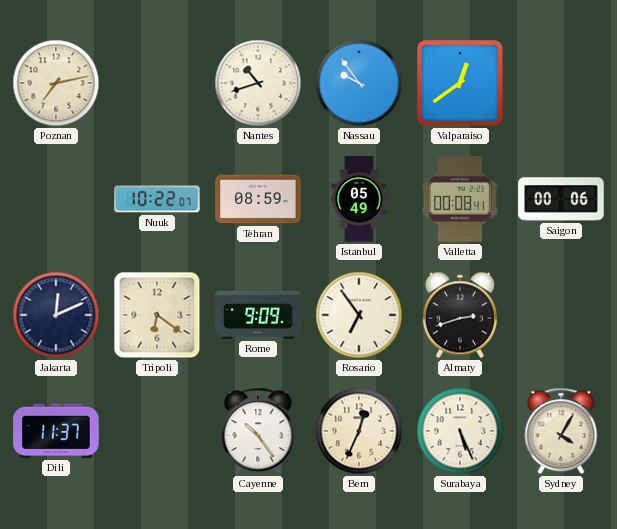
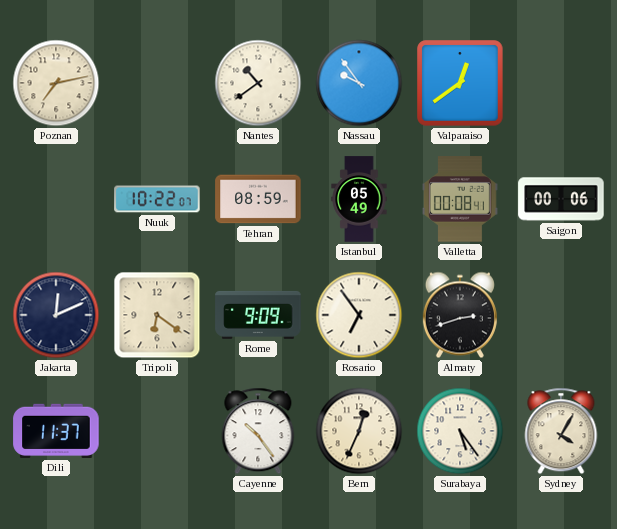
Nantes: 10:42 -> 10:39 (258, 83)
Surabaya: 5:26 -> 5:24 (460, 431)
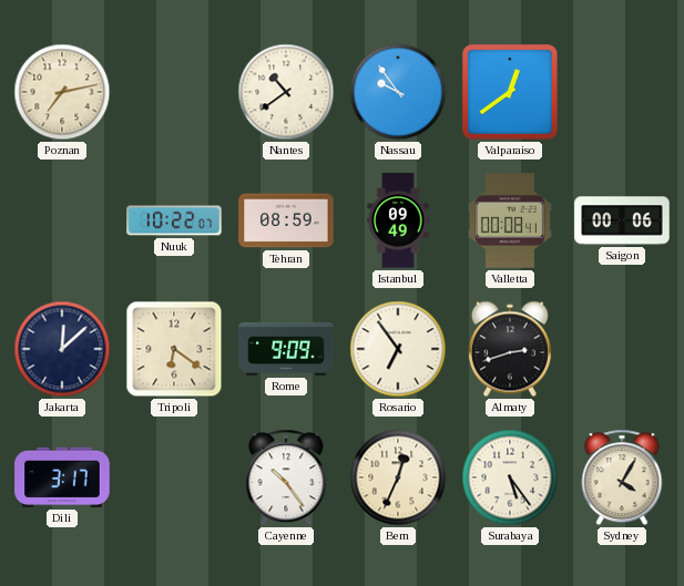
Istanbul: 05:49 -> 09:49 (398, 220)
Jakarta: 12:11 -> 12:08 (62, 349)
Dili: 11:37 -> 3:17 (62, 477)
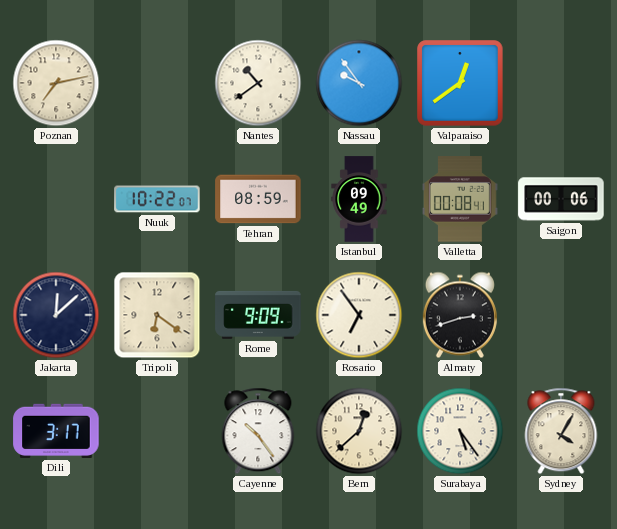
Bern: 12:34 -> 12:38 (359, 431)
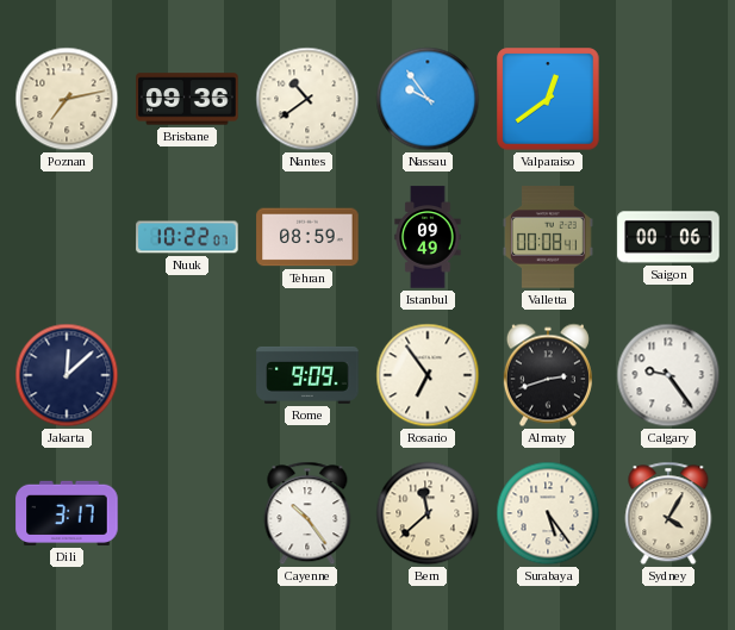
Brisbane: none -> 09:36 (187, 99)
Tripoli: 6:21 -> none (157, 315)
Calgary: none -> 9:24 (668, 375)
Bern: 12:38 -> 11:38 (428, 513)
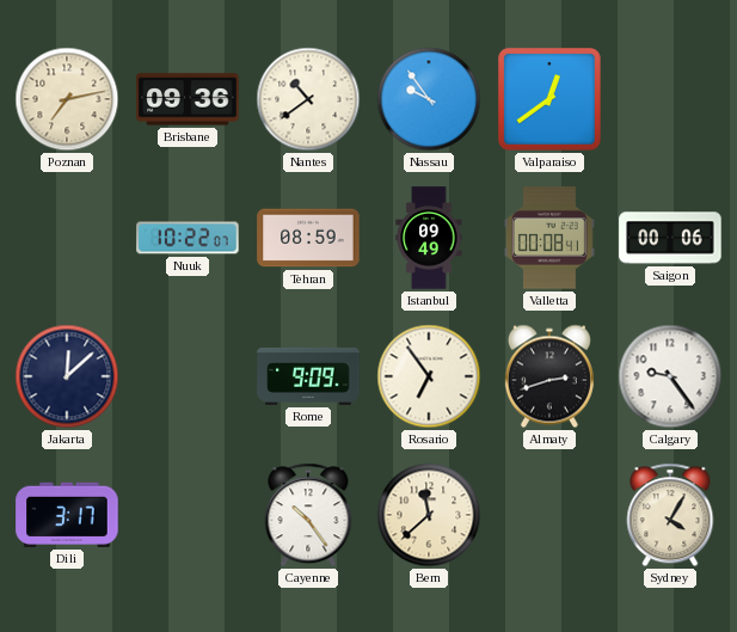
Surabaya: 5:24 -> none (548, 513)
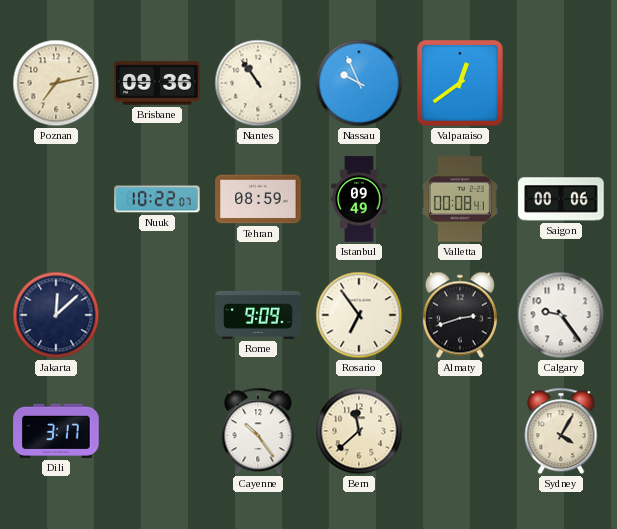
Nantes: 10:39 -> 10:54 (258, 83)
Nassau: 9:54 -> 9:56 (359, 83)
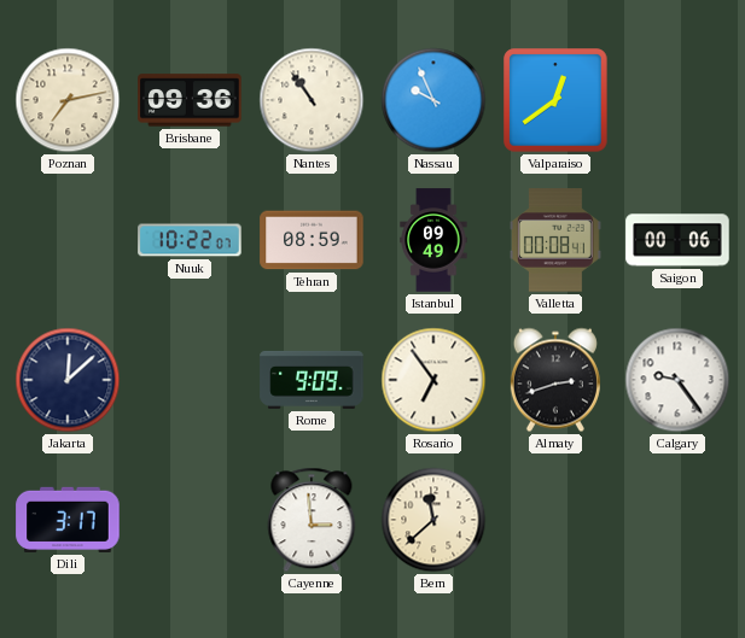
Cayenne: 10:24 -> 2:59 (312, 520)
Sydney: 4:05 -> none (561, 431)
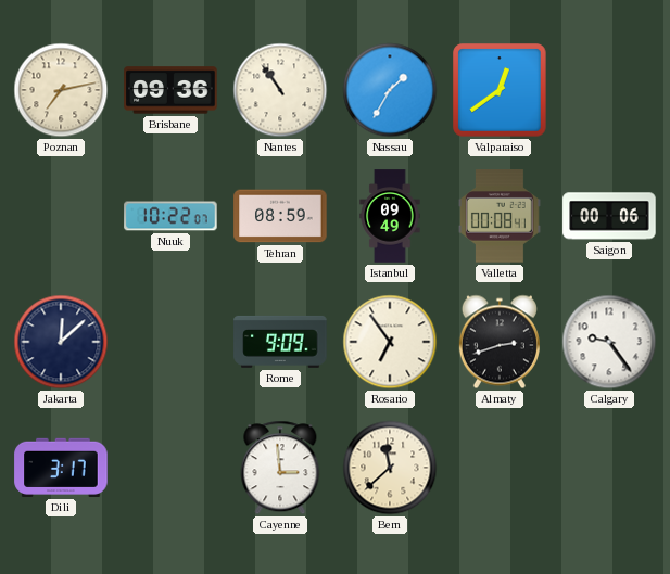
Nassau: 9:56 -> 1:35 (390, 90)
